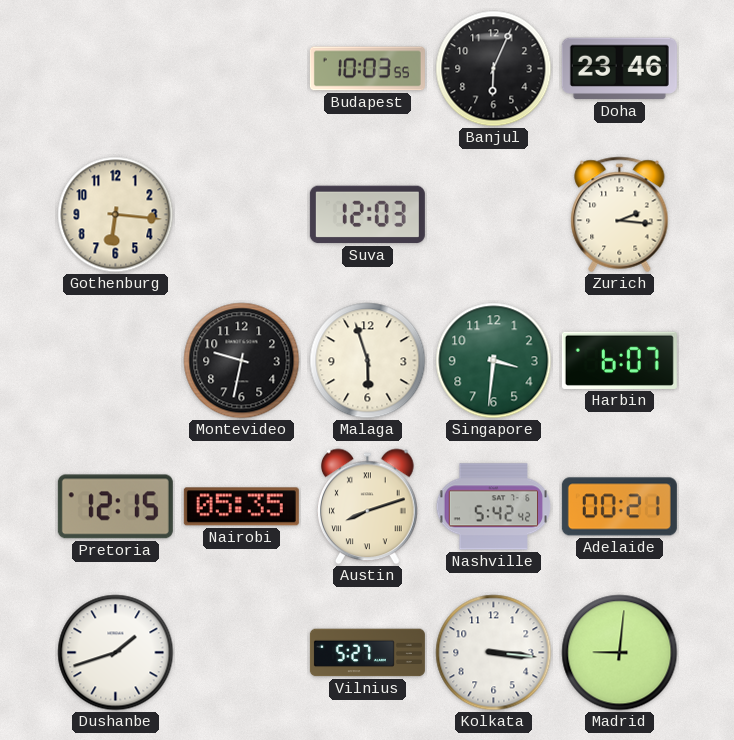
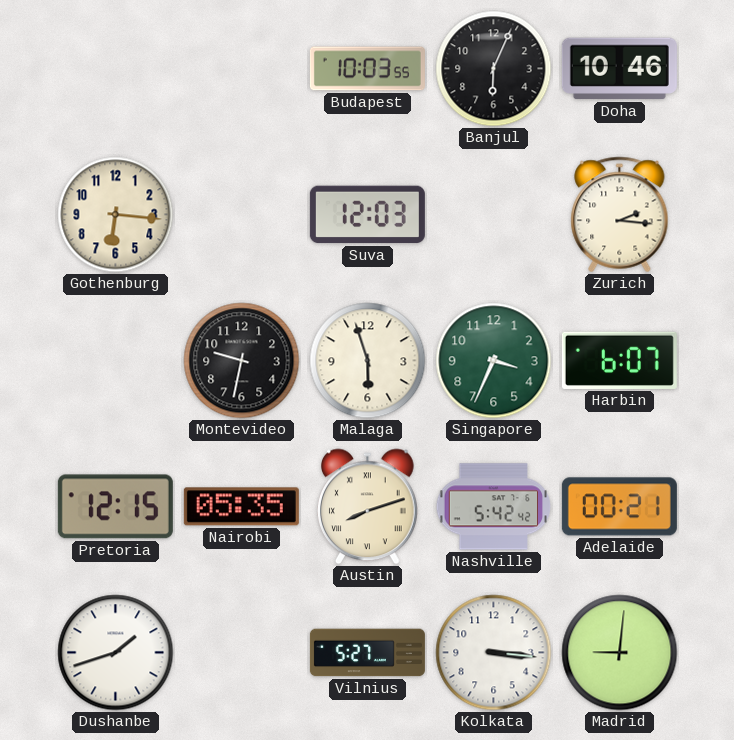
Doha: 23:46 -> 10:46 (619, 69)
Singapore: 3:31 -> 3:34 (494, 361)
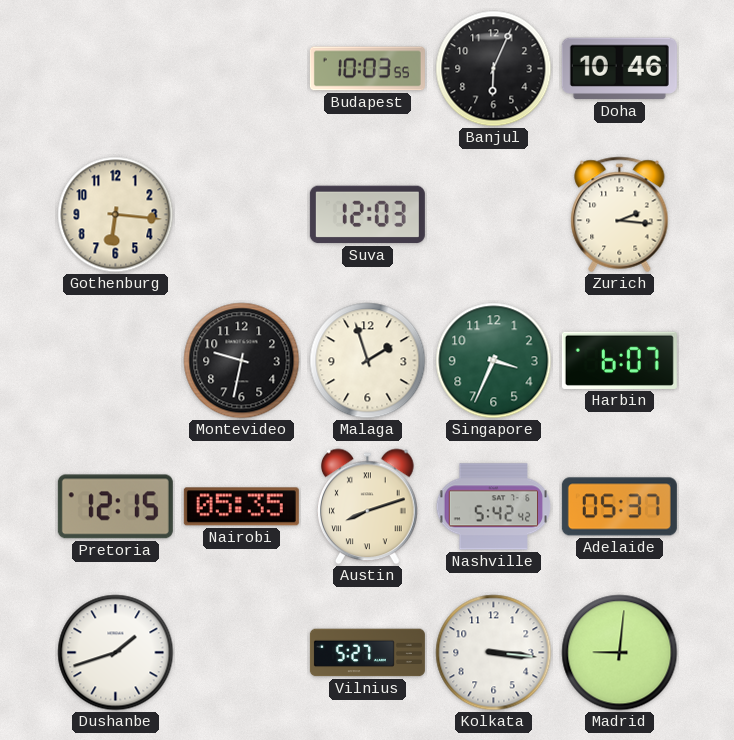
Malaga: 5:57 -> 1:57 (368, 361)
Adelaide: 00:21 -> 05:37 (619, 507)
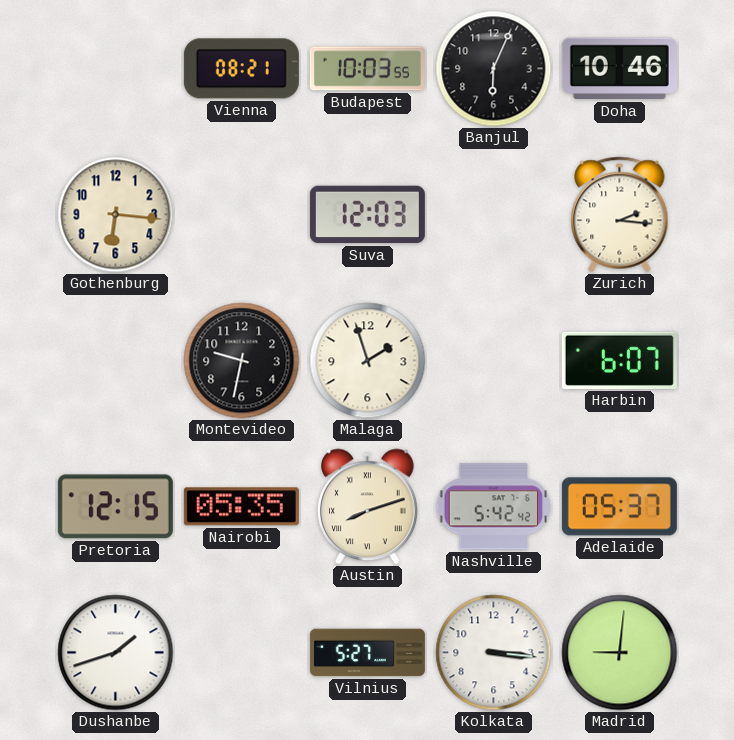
Vienna: none -> 08:21 (241, 69)
Singapore: 3:34 -> none (494, 361)
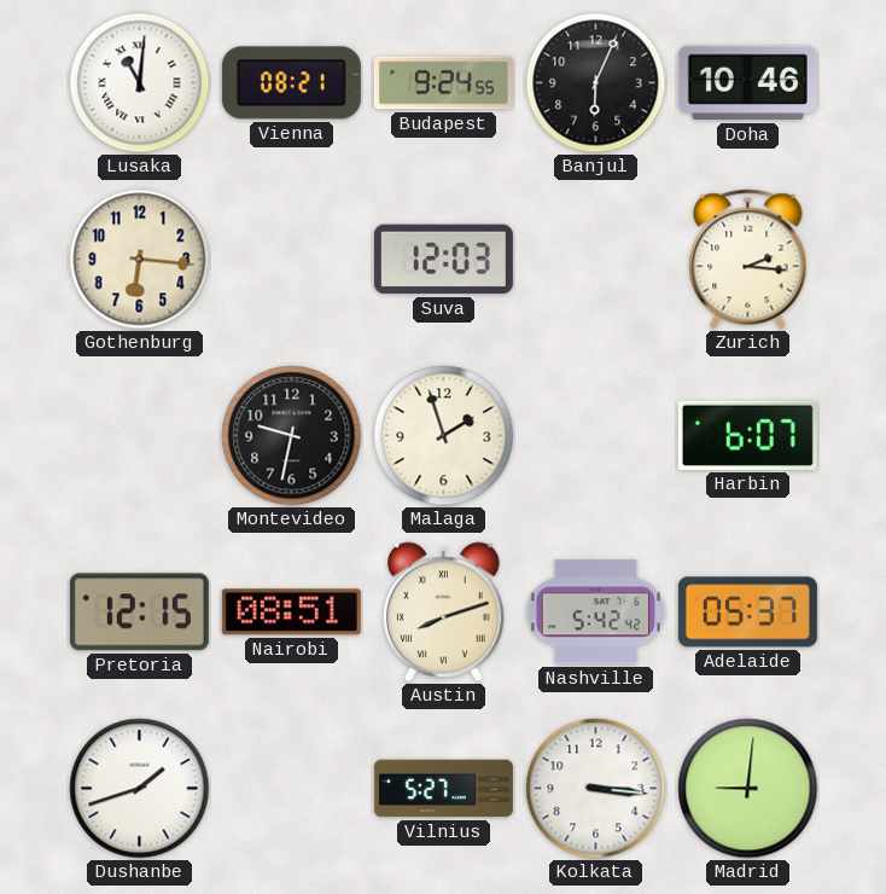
Lusaka: none -> 11:01 (140, 83)
Budapest: 10:03 -> 9:24 (443, 83)
Nairobi: 05:35 -> 08:51 (291, 613)
